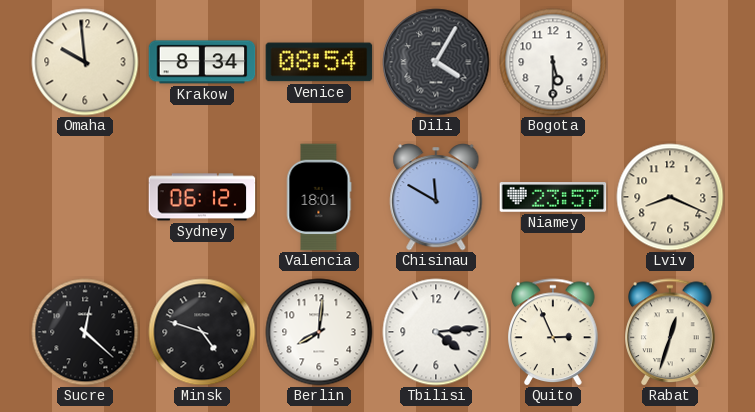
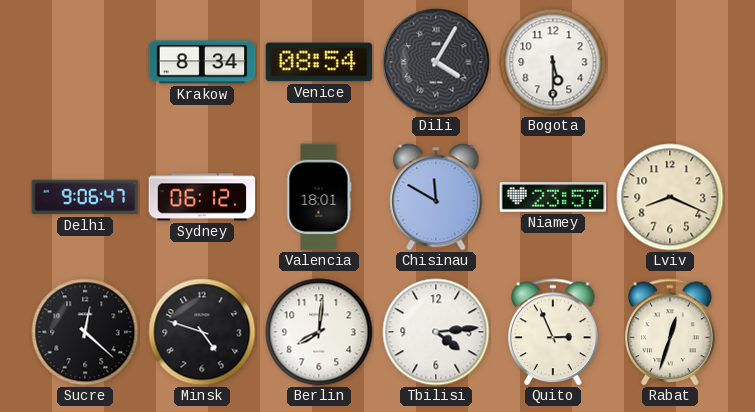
Omaha: 9:59 -> none (85, 62)
Delhi: none -> 9:06 (85, 197)
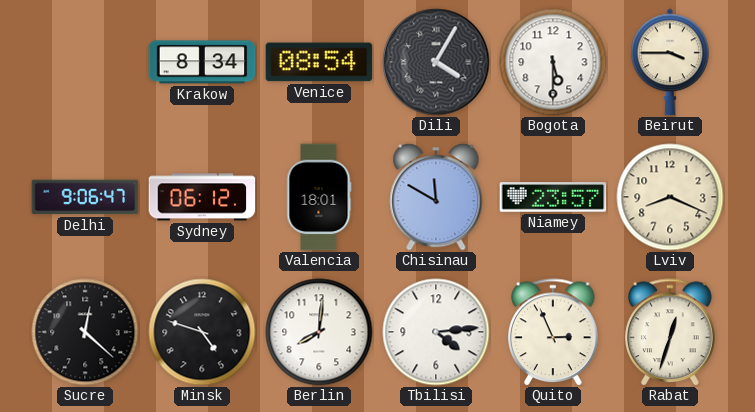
Beirut: none -> 3:45 (670, 62)
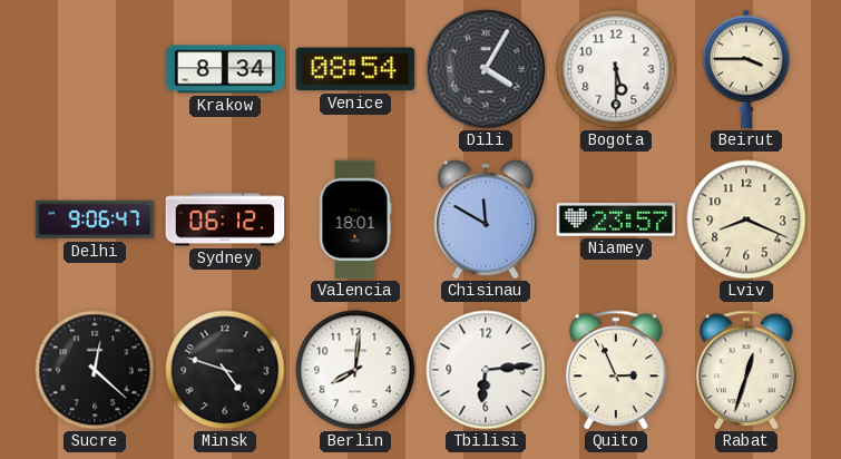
Tbilisi: 4:14 -> 6:14 (486, 370)
